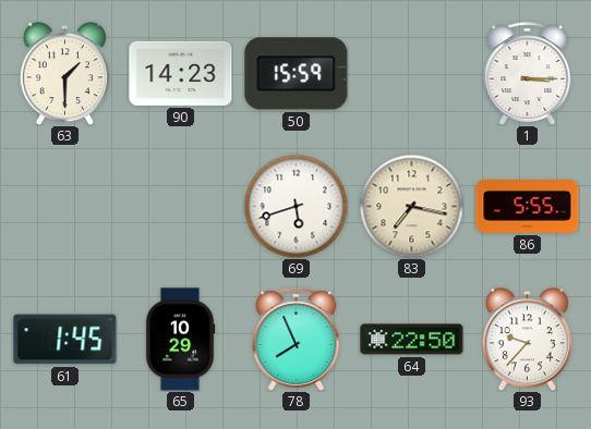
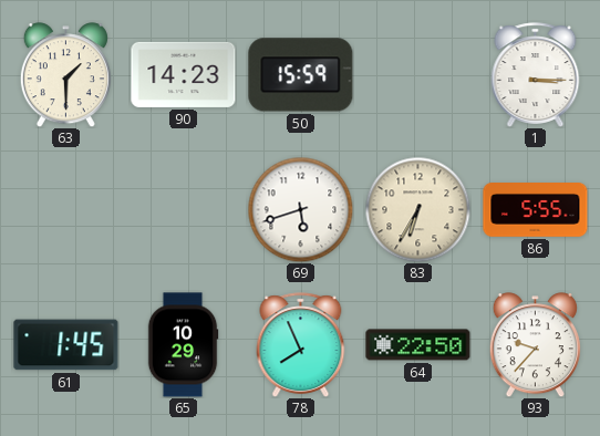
83: 7:17 -> 6:35 (417, 209)
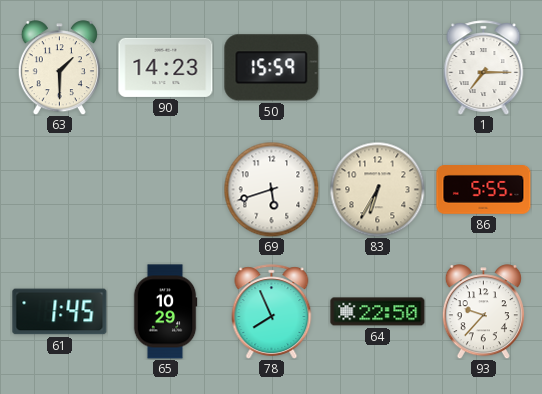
1: 3:15 -> 7:15 (484, 68)
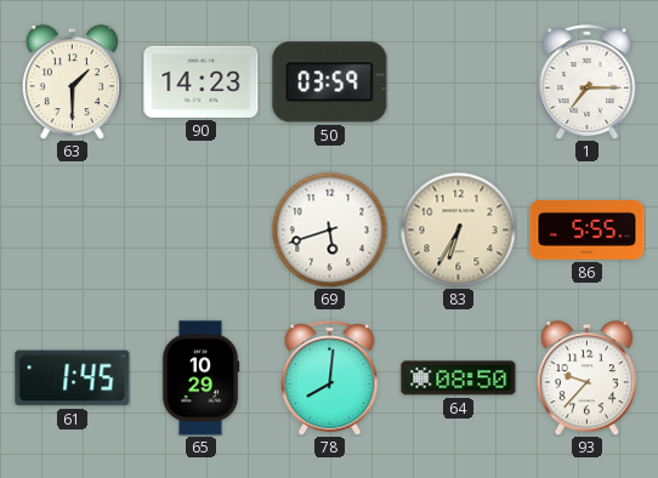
50: 15:59 -> 03:59 (330, 82)
78: 7:56 -> 8:01 (330, 379)
64: 22:50 -> 08:50 (459, 379)
